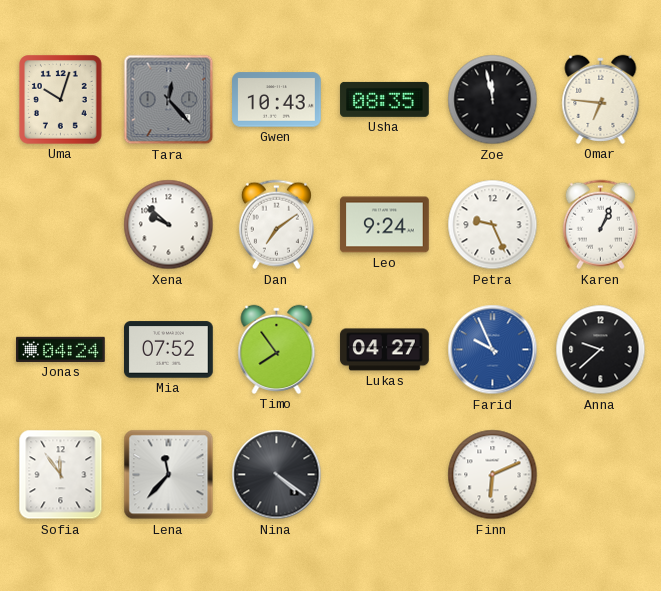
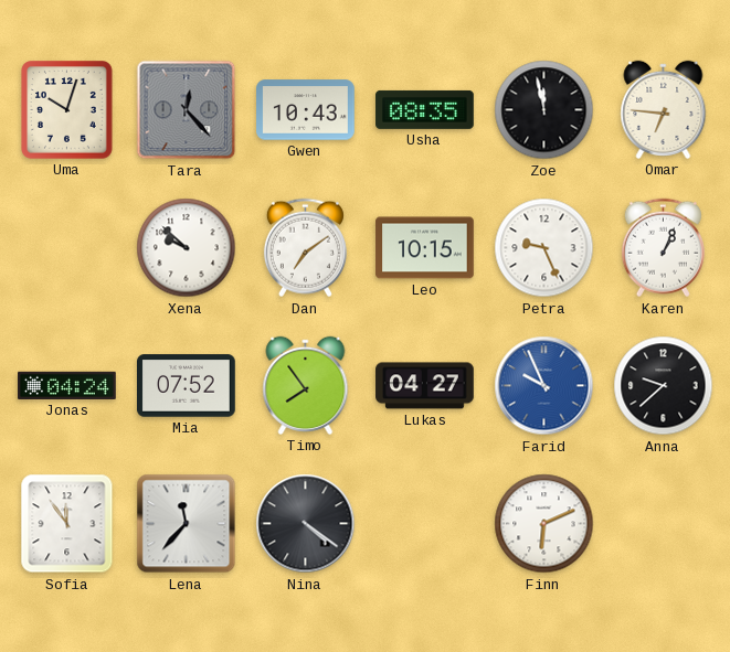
Leo: 9:24 -> 10:15 (425, 248)
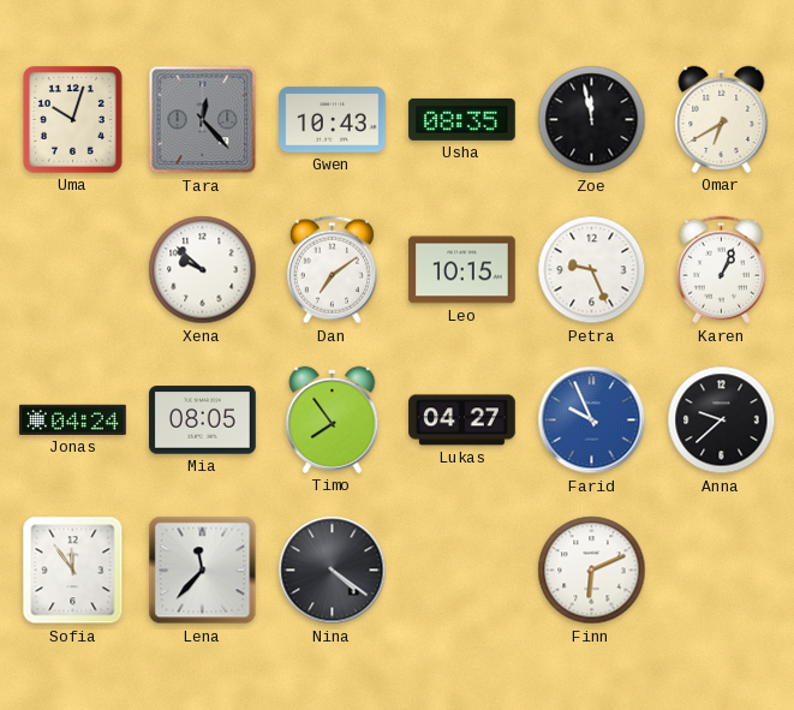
Omar: 6:46 -> 6:40 (722, 119)
Mia: 07:52 -> 08:05 (203, 420)
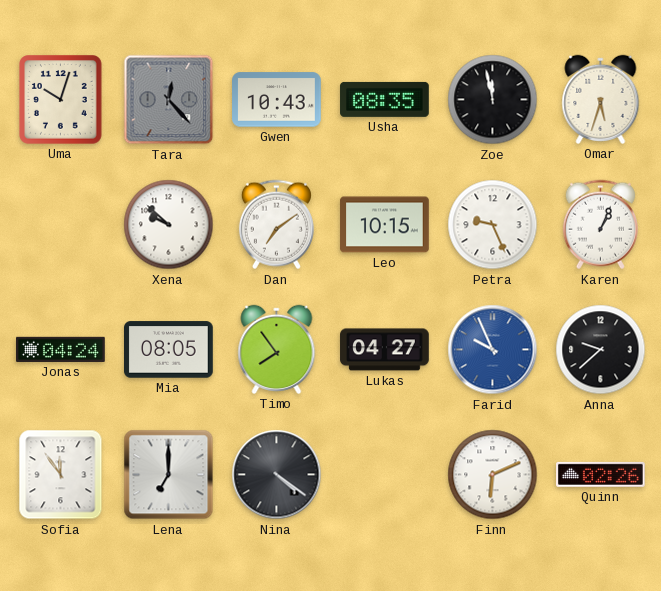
Omar: 6:40 -> 5:33 (601, 99)
Lena: 11:37 -> 7:00 (169, 475)
Quinn: none -> 02:26 (601, 474)
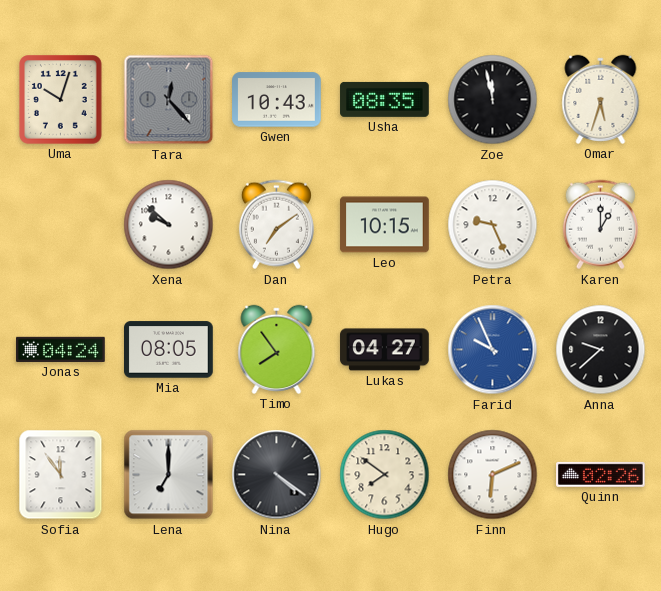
Karen: 1:04 -> 1:00 (600, 225)
Hugo: none -> 7:51 (385, 475)
